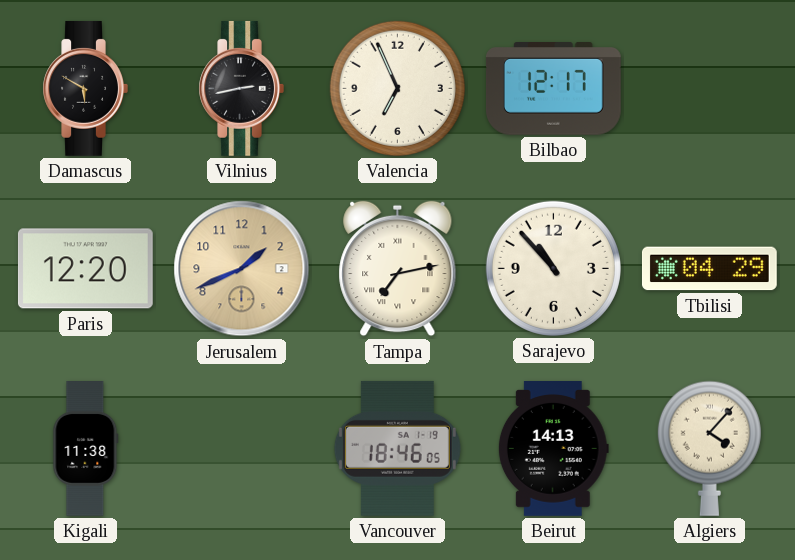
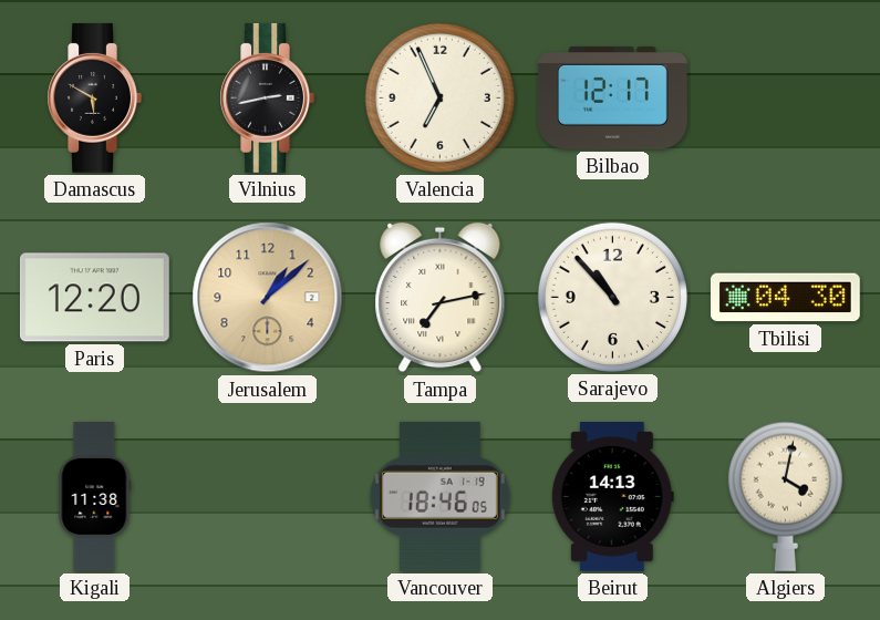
Jerusalem: 1:41 -> 1:08 (268, 298)
Tbilisi: 04:29 -> 04:30 (785, 298)
Algiers: 4:07 -> 4:02 (785, 496)
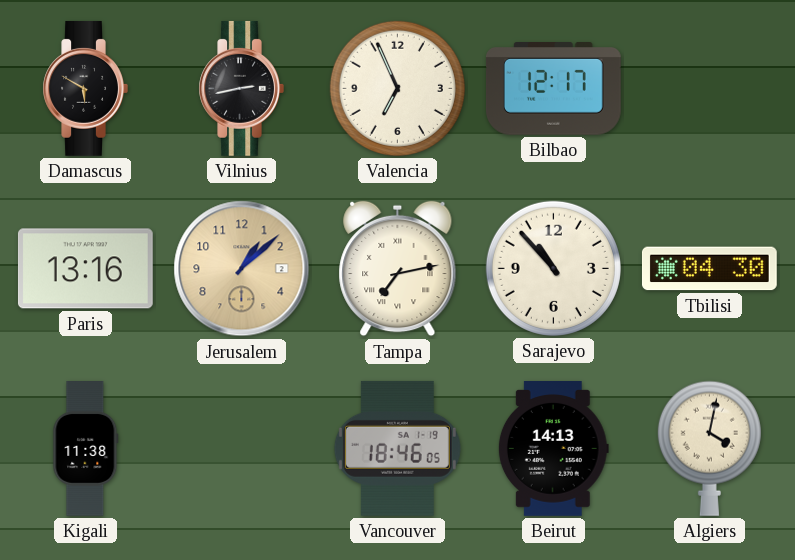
Paris: 12:20 -> 13:16 (85, 269)
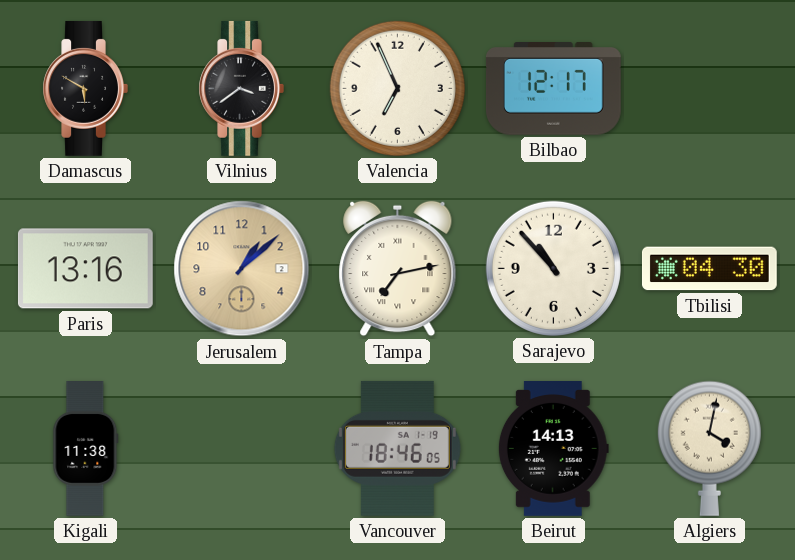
Vilnius: 2:43 -> 3:39 (241, 88)
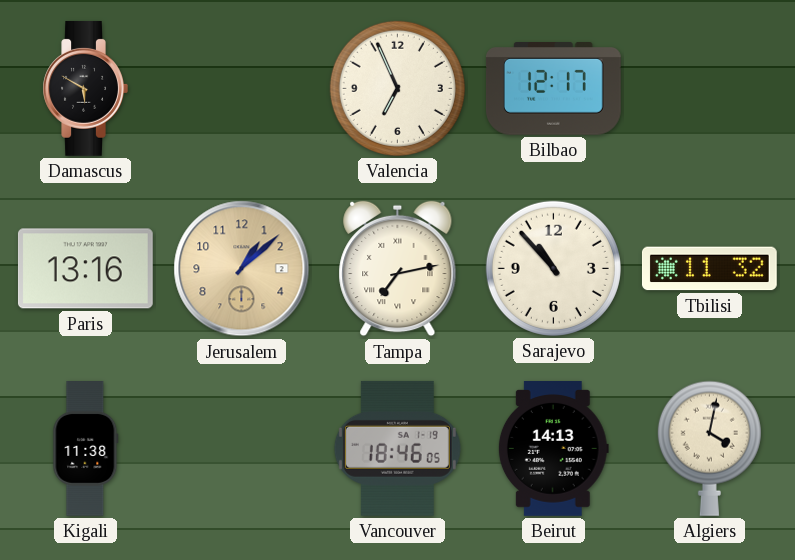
Vilnius: 3:39 -> none (241, 88)
Tbilisi: 04:30 -> 11:32 (709, 269)
